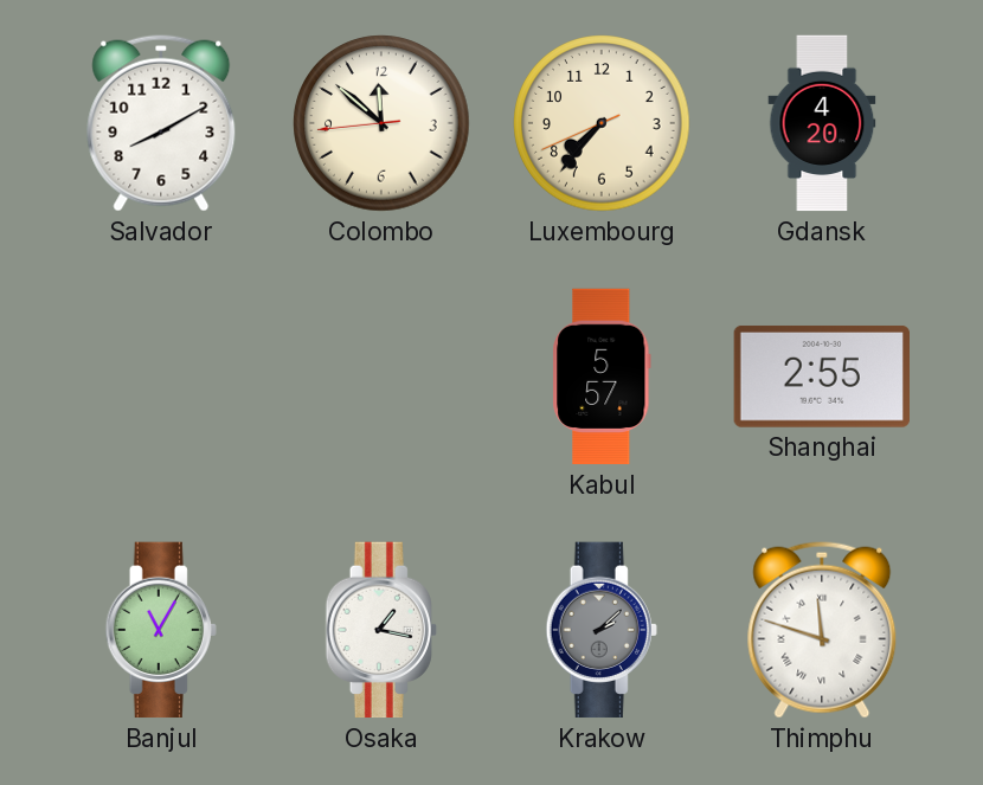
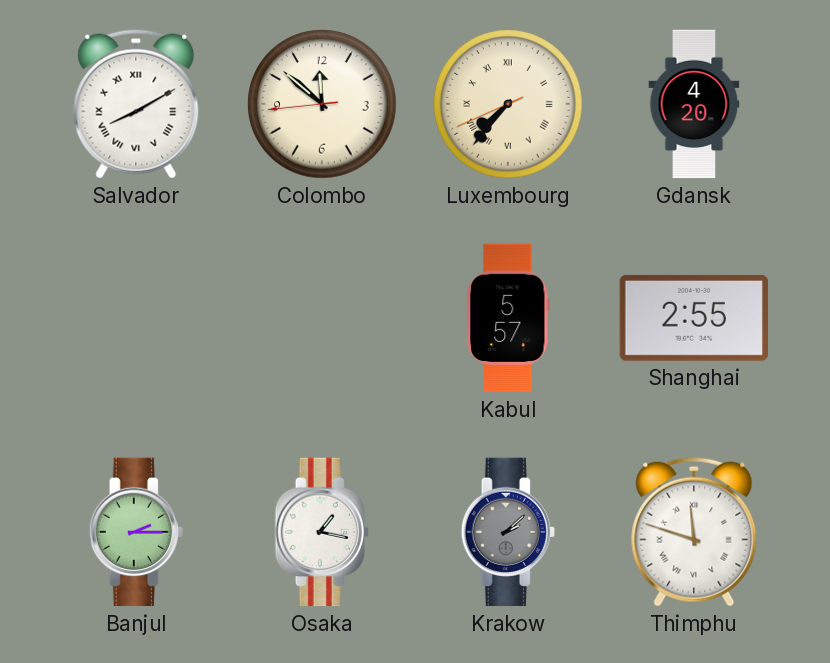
Salvador numerals: Arabic -> Roman (136, 104)
Luxembourg numerals: Arabic -> Roman (508, 104)
Banjul: 11:05 -> 2:15 (136, 532)
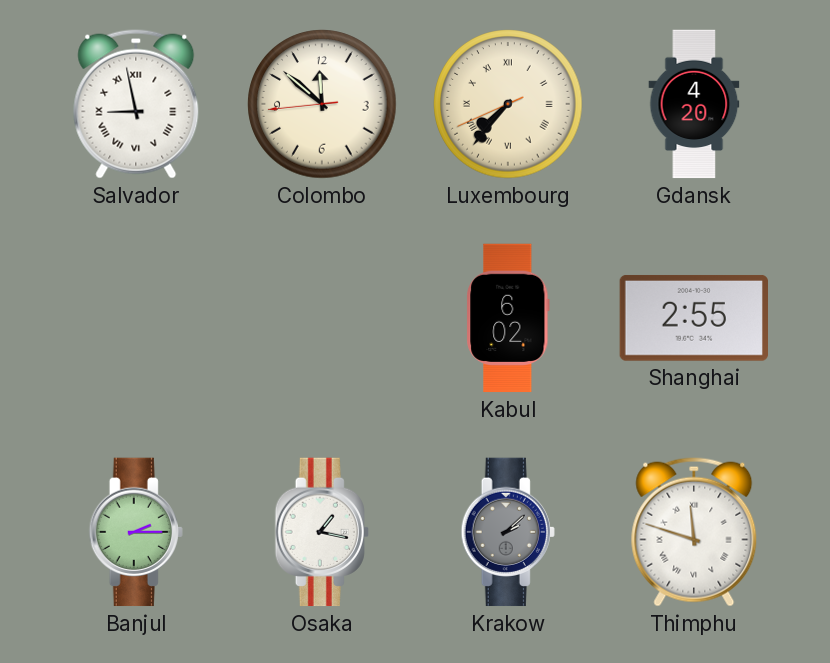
Salvador: 8:10 -> 8:58 (136, 104)
Kabul: 5:57 -> 6:02 (508, 318)
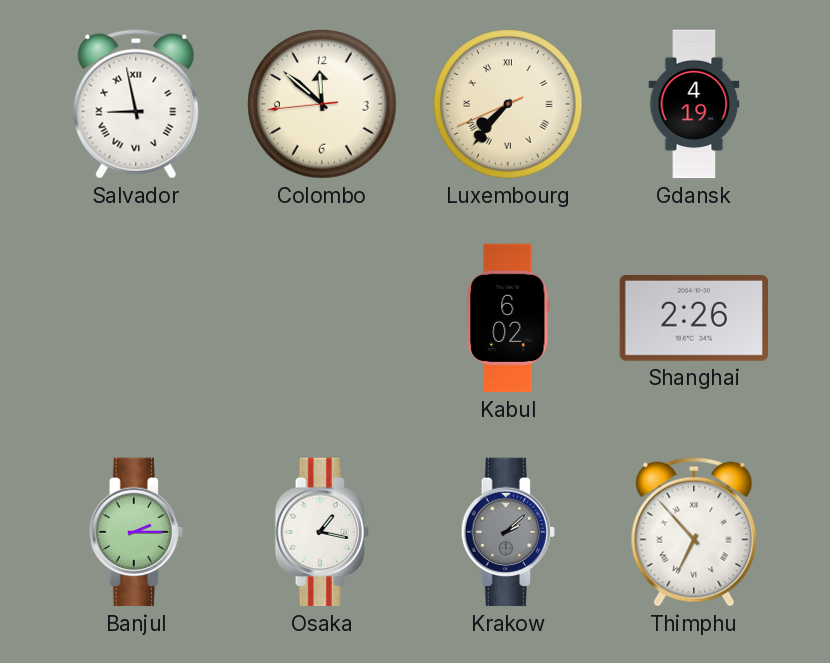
Gdansk: 4:20 -> 4:19 (694, 104)
Shanghai: 2:55 -> 2:26 (693, 318)
Thimphu: 11:48 -> 6:53 (694, 532)
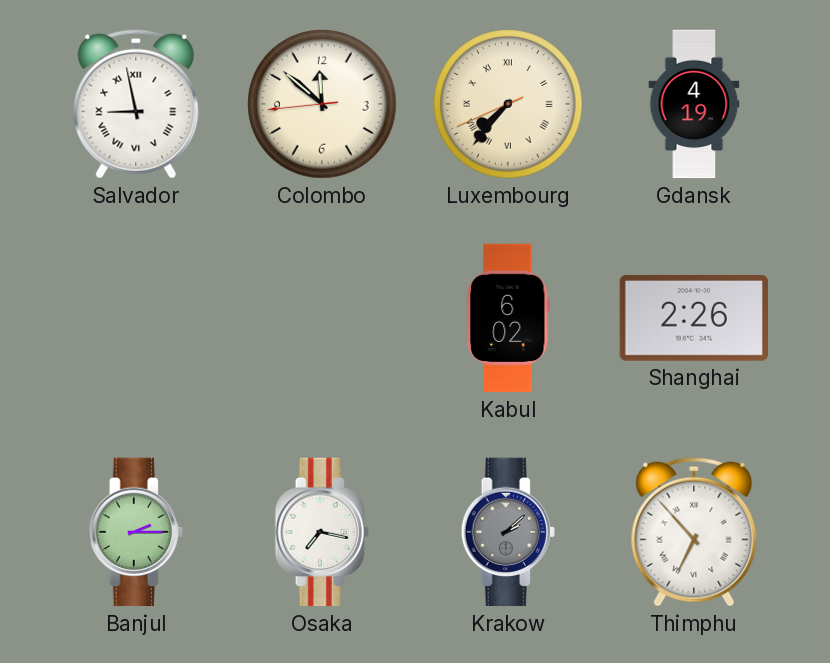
Osaka: 1:17 -> 7:17 (322, 532)
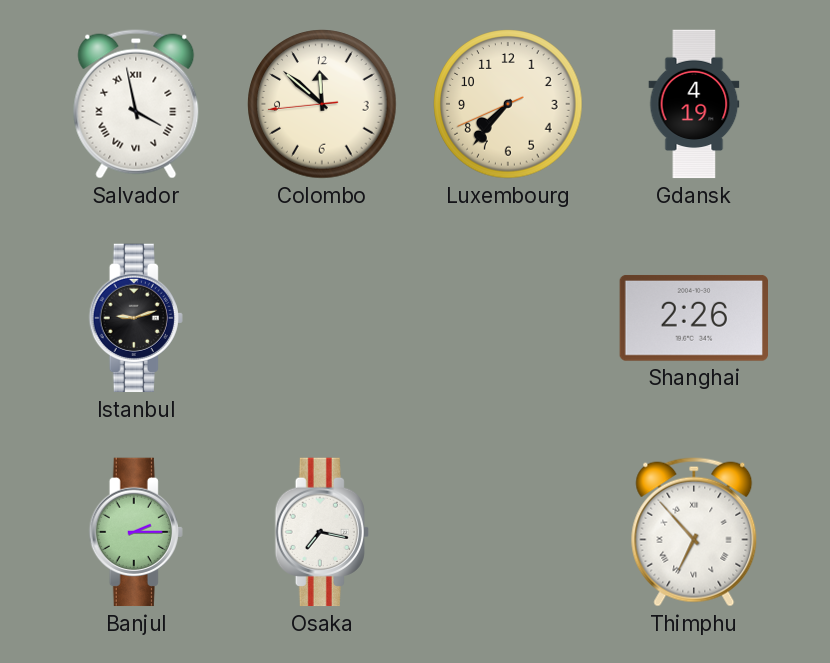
Salvador: 8:58 -> 3:58 (136, 104)
Luxembourg numerals: Roman -> Arabic (508, 104)
Istanbul: none -> 9:12 (136, 318)
Kabul: 6:02 -> none (508, 318)
Krakow: 2:08 -> none (508, 532)
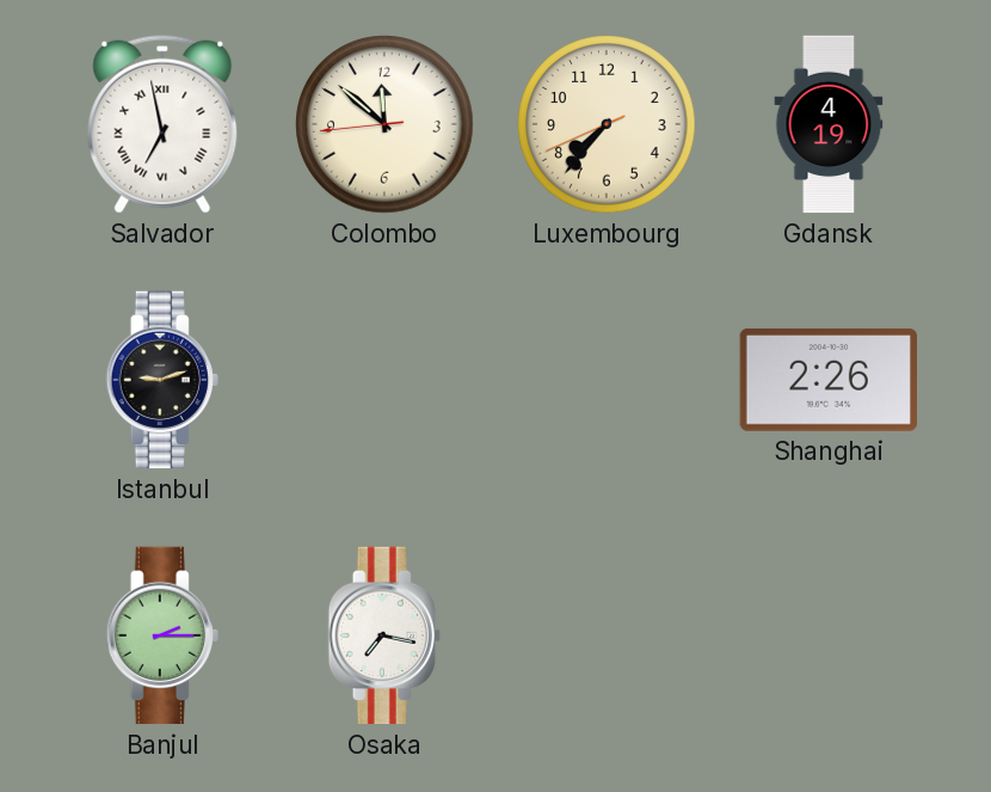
Salvador: 3:58 -> 6:58 (162, 124)
Thimphu: 6:53 -> none (694, 532)
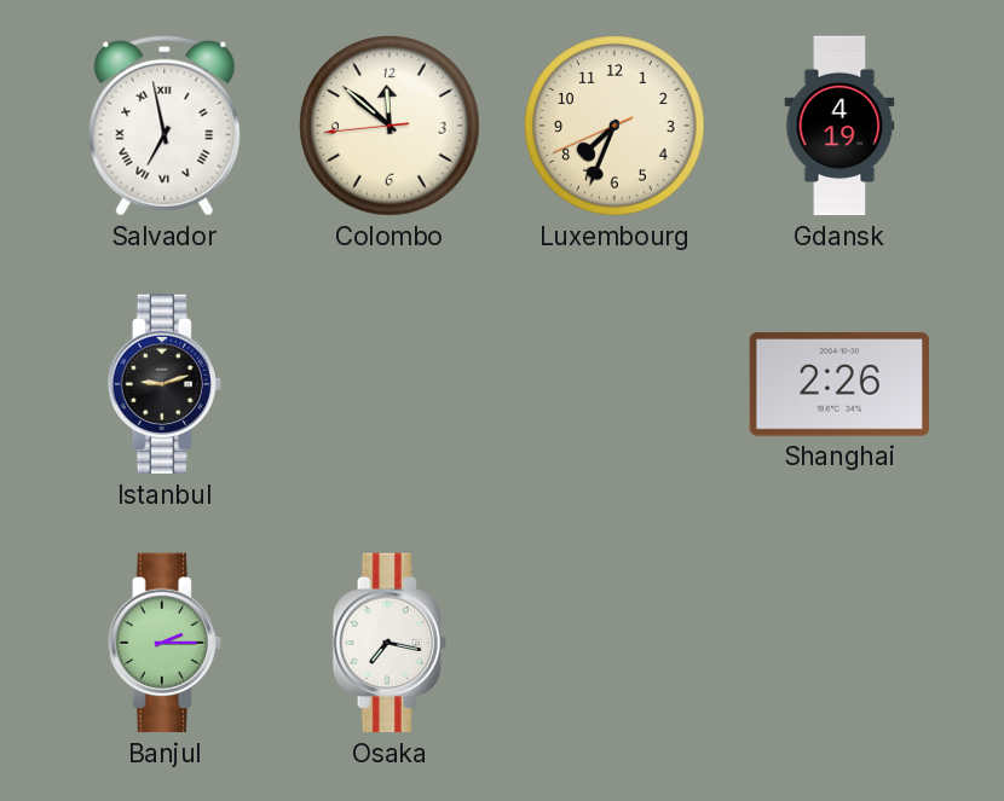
Luxembourg: 7:36 -> 7:33 (614, 126)
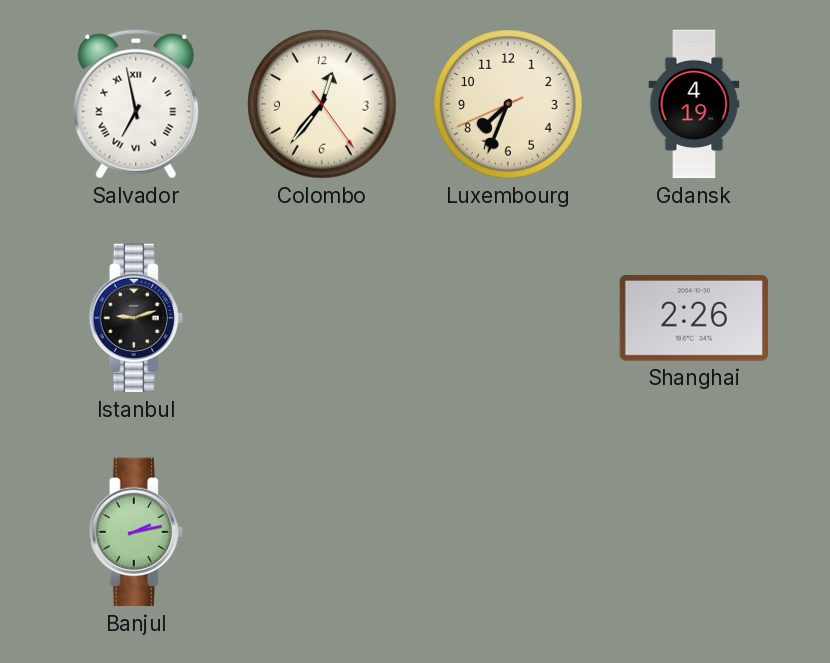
Colombo: 11:51 -> 12:36 (322, 104)
Banjul: 2:15 -> 2:13 (136, 532)
Osaka: 7:17 -> none (390, 643)
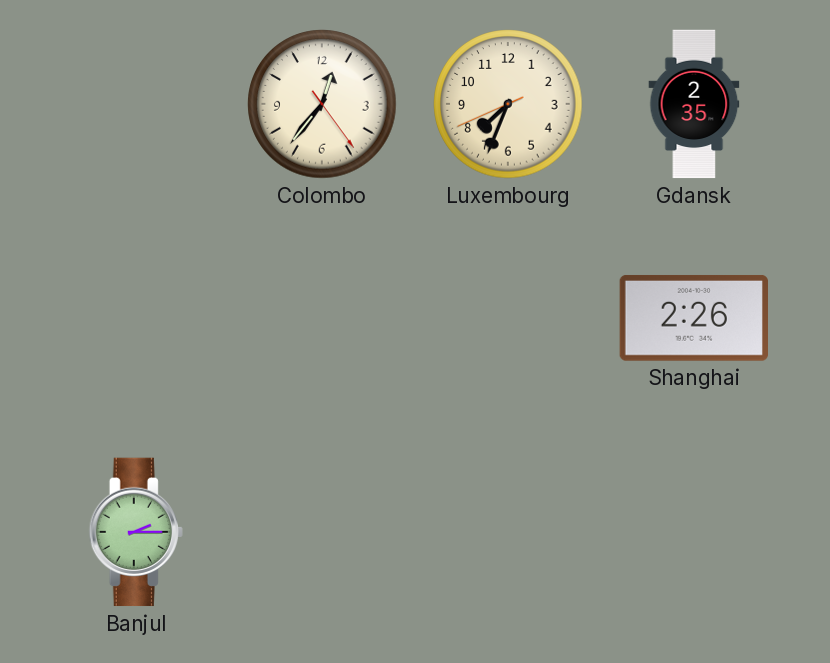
Salvador: 6:58 -> none (136, 104)
Gdansk: 4:19 -> 2:35 (694, 104)
Istanbul: 9:12 -> none (136, 318)
Banjul: 2:13 -> 2:15 (136, 532)
